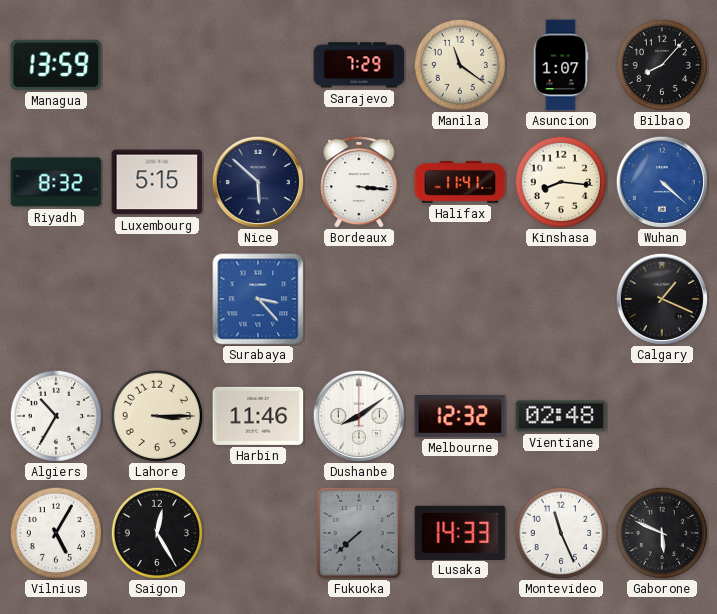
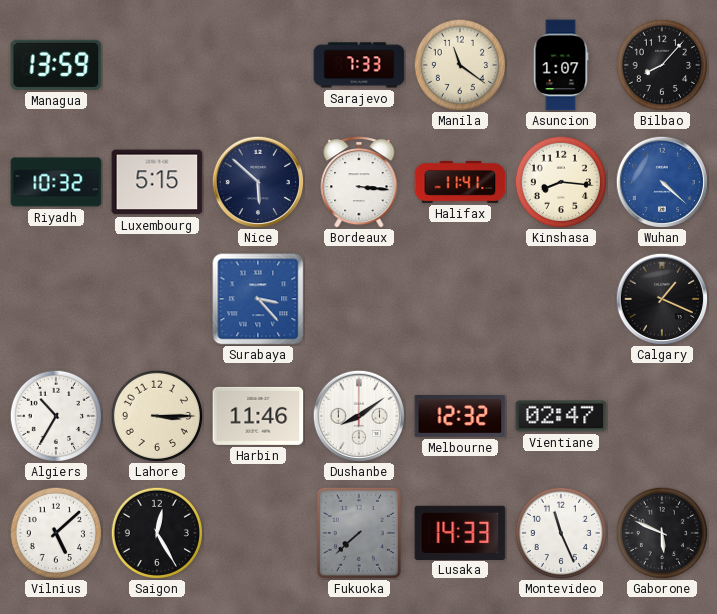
Sarajevo: 7:29 -> 7:33 (359, 65)
Riyadh: 8:32 -> 10:32 (56, 182)
Vientiane: 02:48 -> 02:47 (561, 416)
Vilnius: 5:05 -> 5:08 (55, 532)
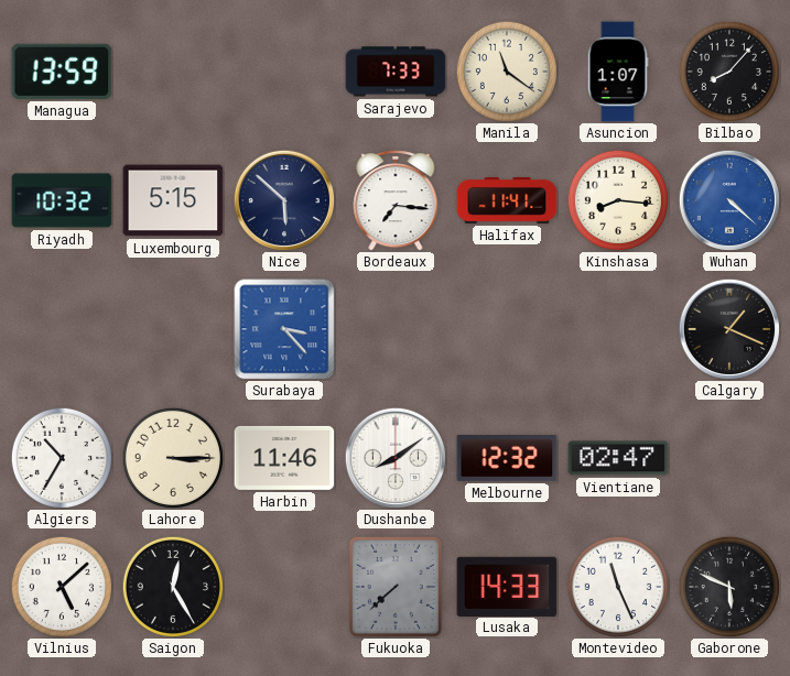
Bordeaux: 3:16 -> 7:16 (396, 200)
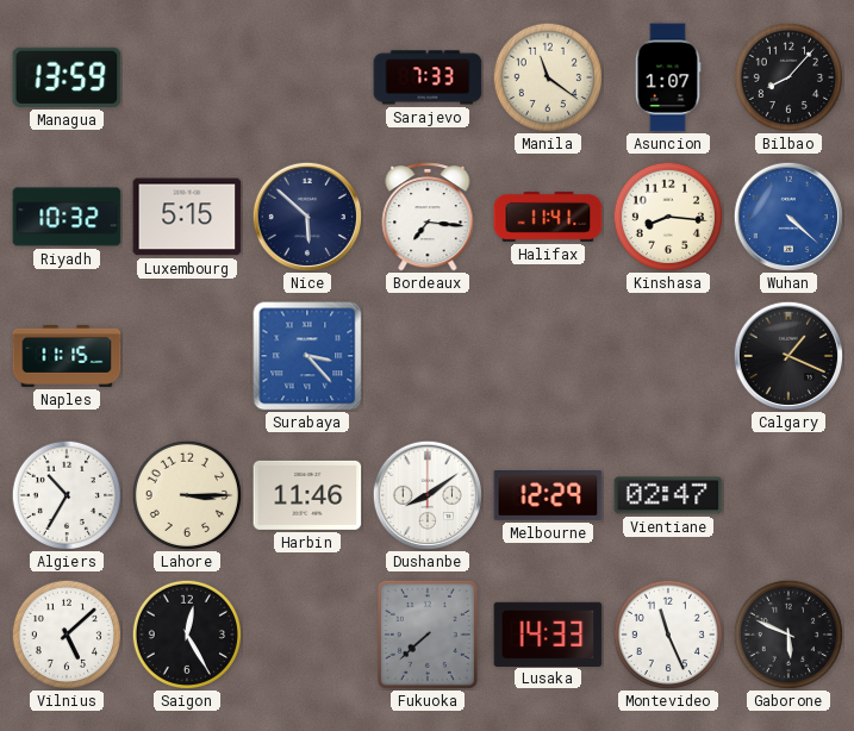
Naples: none -> 11:15 (67, 356)
Melbourne: 12:32 -> 12:29 (548, 496)
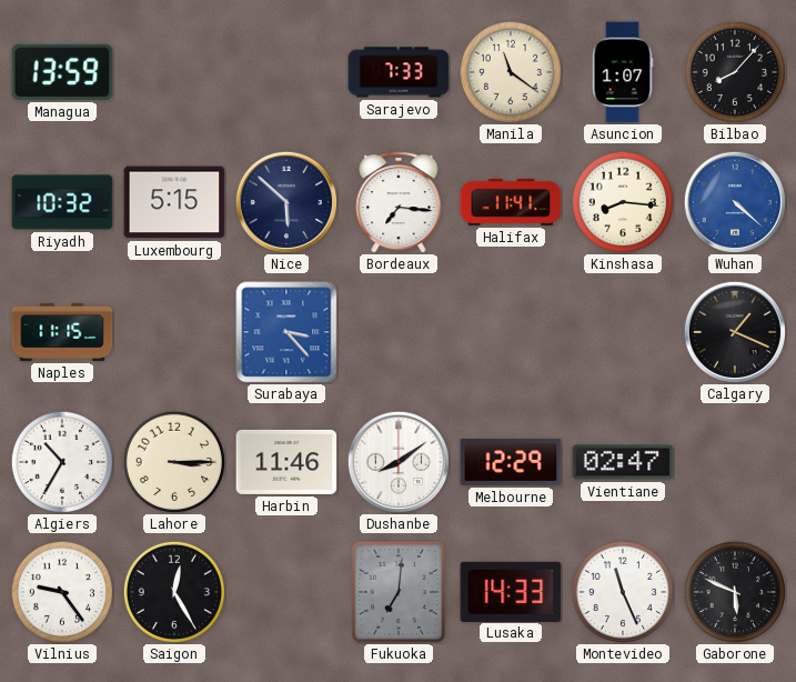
Vilnius: 5:08 -> 9:24 (61, 591)
Fukuoka: 7:38 -> 7:01 (399, 592)
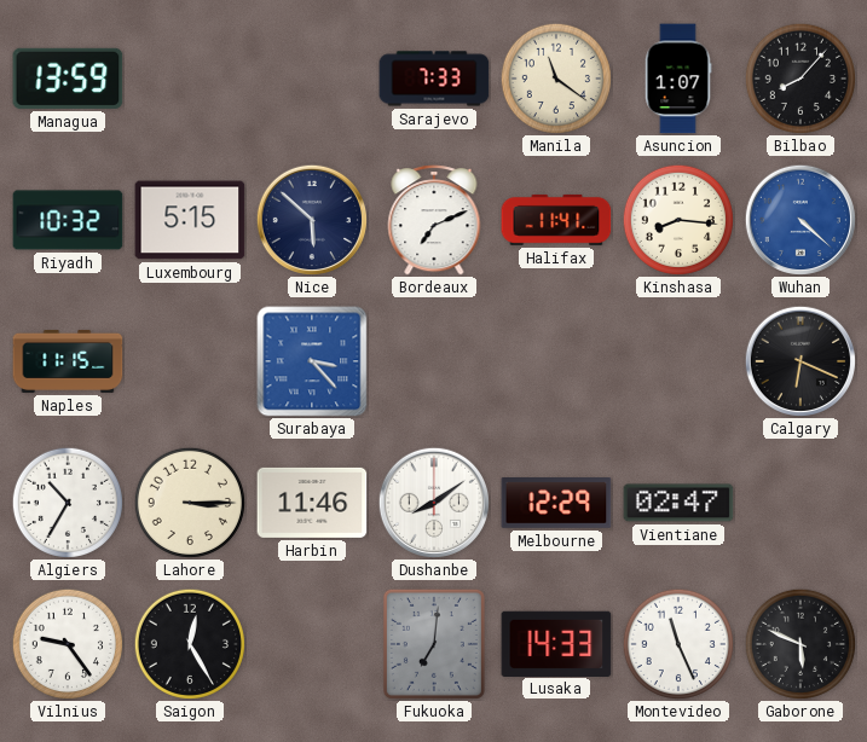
Bordeaux: 7:16 -> 7:11 (434, 220)
Calgary: 1:19 -> 6:19 (799, 360)
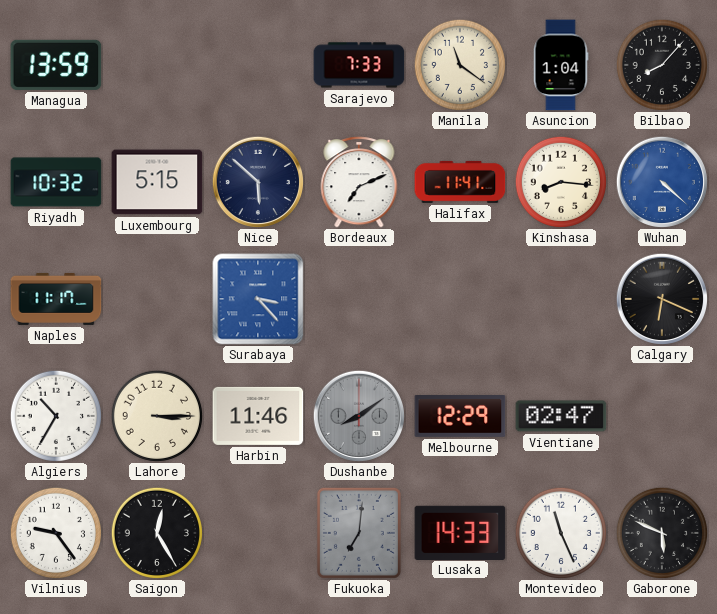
Asuncion: 1:07 -> 1:04 (561, 65)
Naples: 11:15 -> 11:17 (56, 299)
Dushanbe dial: white -> grey (358, 415)
